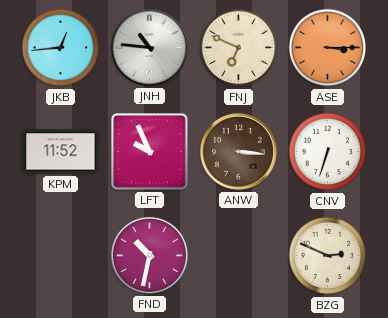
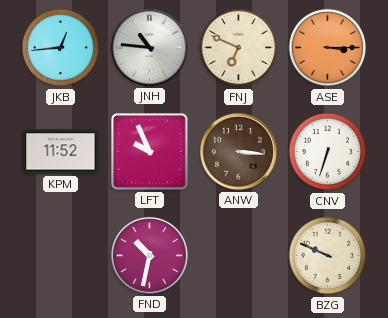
BZG: 2:49 -> 9:49 (328, 256)
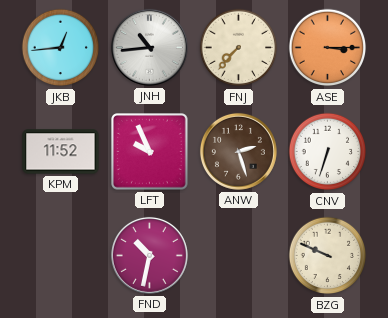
JNH: 10:46 -> 10:44 (149, 47)
FNJ: 6:49 -> 7:37 (239, 48)
ANW: 3:16 -> 2:27 (238, 151)
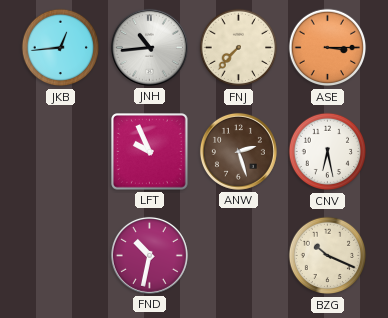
KPM: 11:52 -> none (61, 152)
CNV: 6:33 -> 6:28 (328, 152)
BZG: 9:49 -> 10:19 (328, 256)
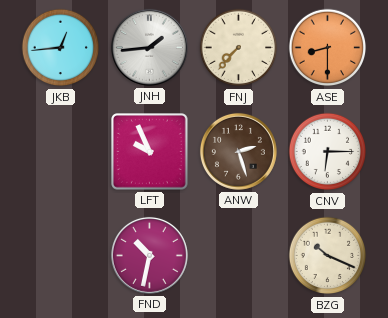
JNH: 10:44 -> 1:44 (149, 47)
ASE: 3:15 -> 8:30 (328, 48)
CNV: 6:28 -> 6:15 (328, 152)
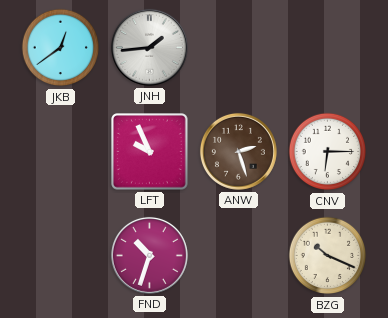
JKB: 12:44 -> 12:39 (61, 48)
FNJ: 7:37 -> none (239, 48)
ASE: 8:30 -> none (328, 48)
FND: 10:32 -> 10:33 (149, 255)
